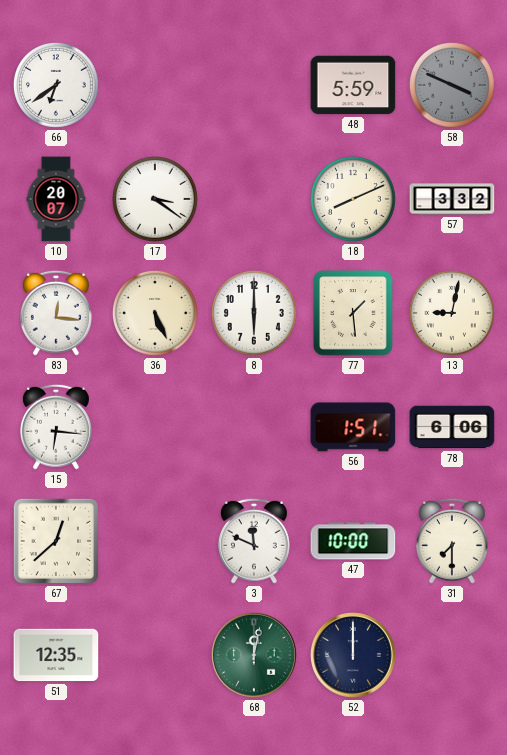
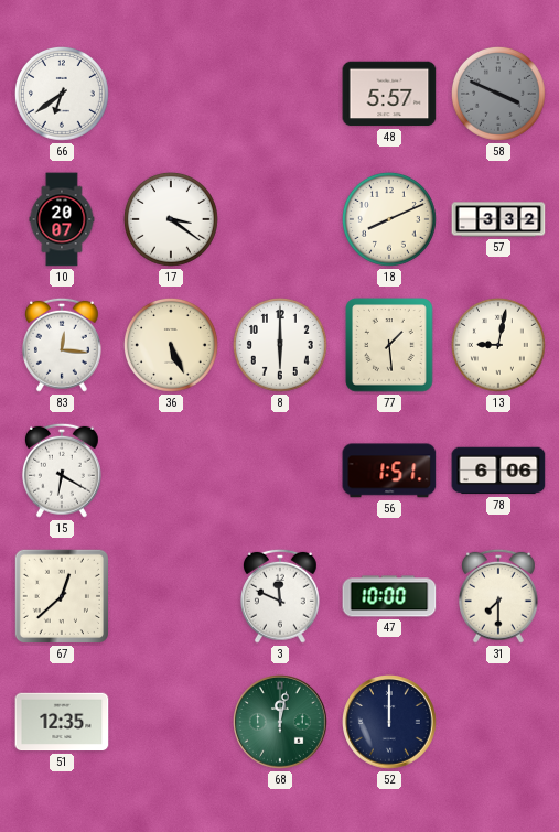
48: 5:59 -> 5:57 (389, 94)
15: 6:16 -> 6:20 (62, 471)
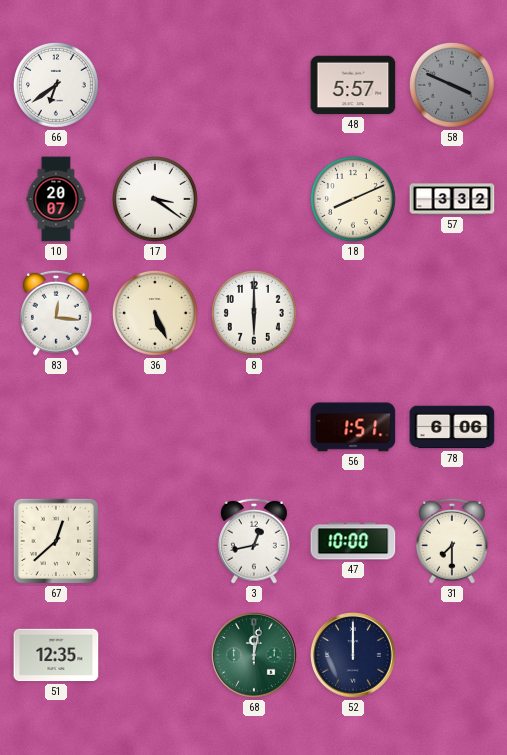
77: 1:29 -> none (389, 345)
13: 9:02 -> none (498, 345)
15: 6:20 -> none (62, 471)
3: 11:49 -> 12:43 (254, 541)
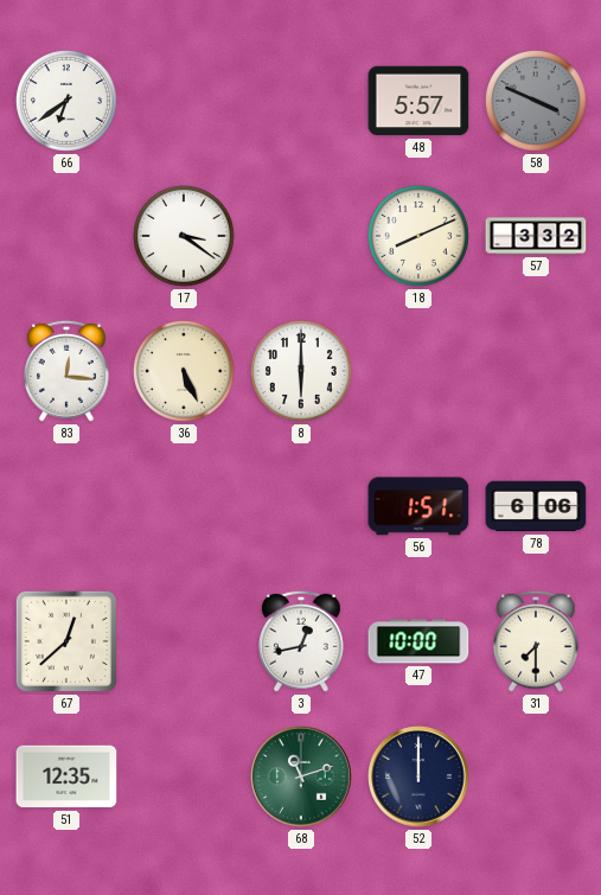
10: 20:07 -> none (56, 199)
68: 12:02 -> 11:12 (302, 778)
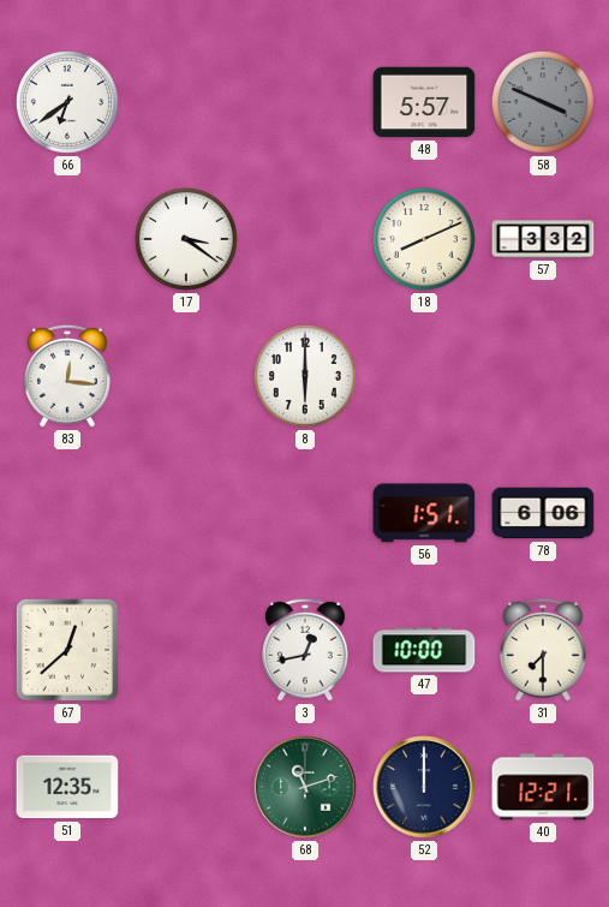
36: 5:26 -> none (184, 371)
40: none -> 12:21 (543, 787)
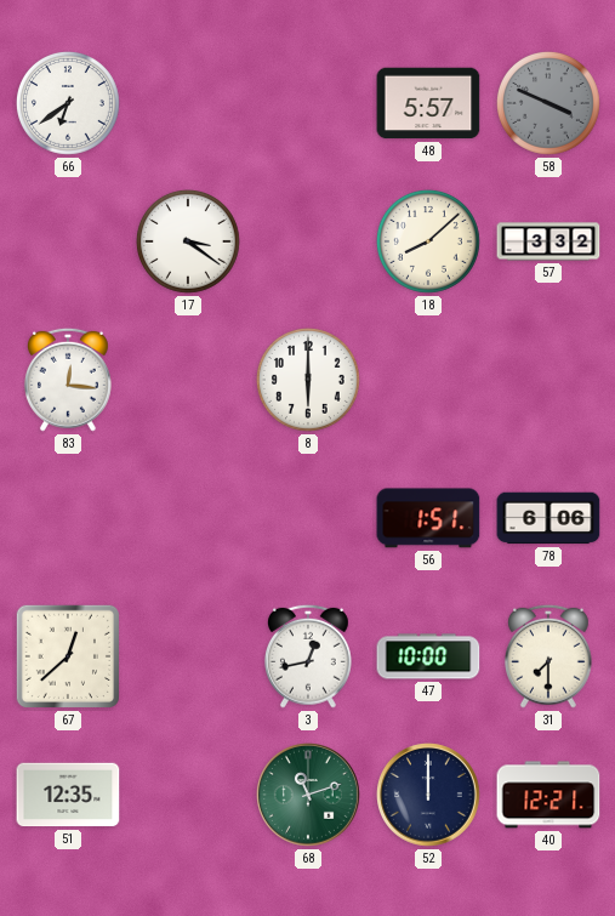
18: 8:11 -> 8:08 (428, 241)
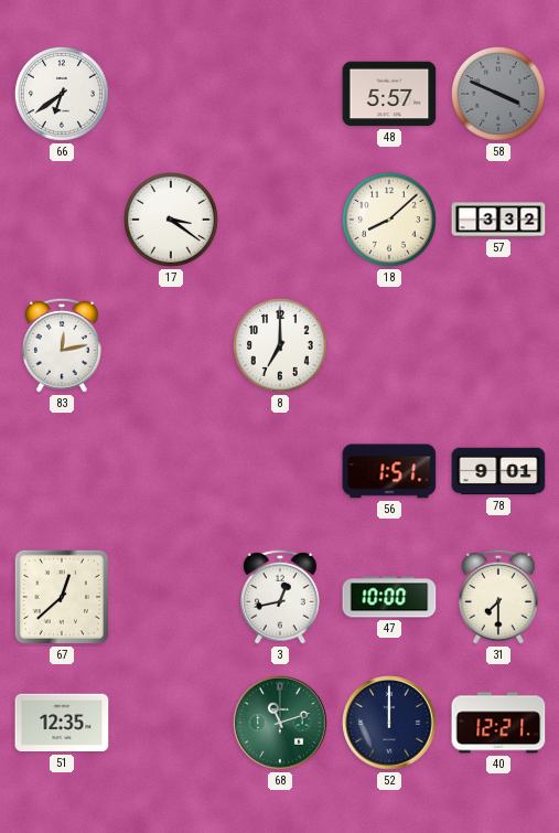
83: 12:16 -> 12:13 (62, 345)
8: 6:00 -> 7:00 (280, 345)
78: 6:06 -> 9:01 (498, 471)
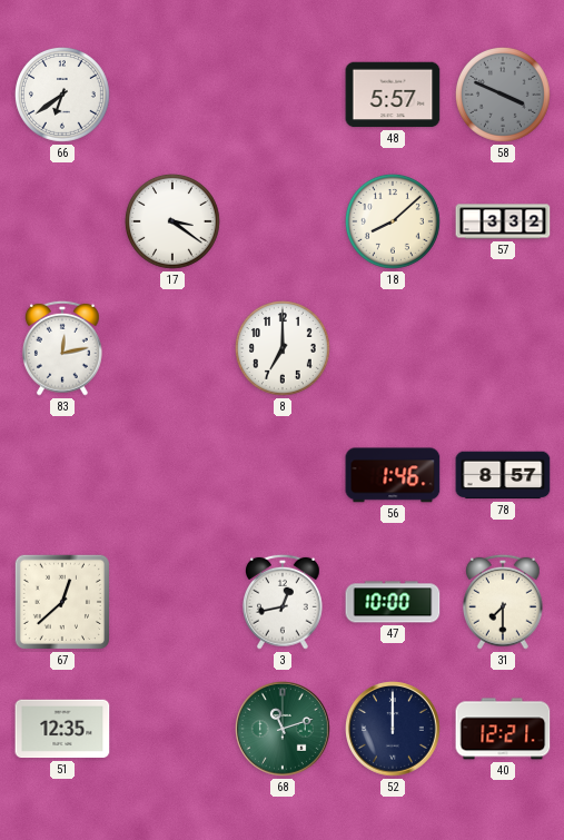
56: 1:51 -> 1:46 (393, 475)
78: 9:01 -> 8:57 (503, 475)
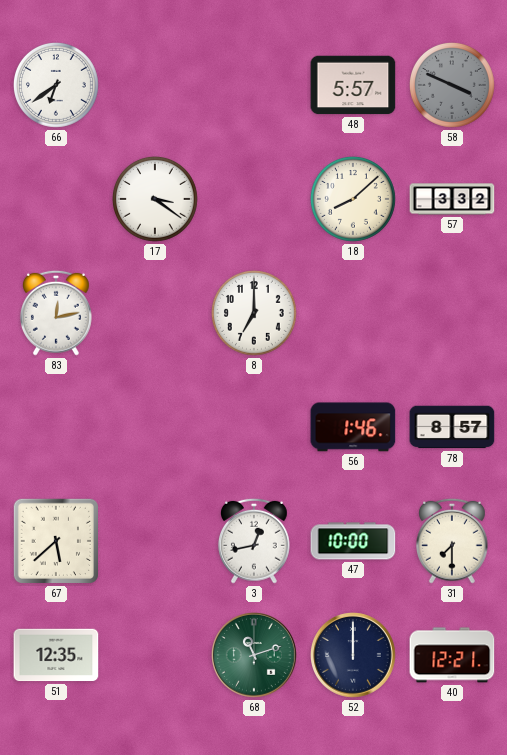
67: 12:38 -> 5:38 (56, 541)
